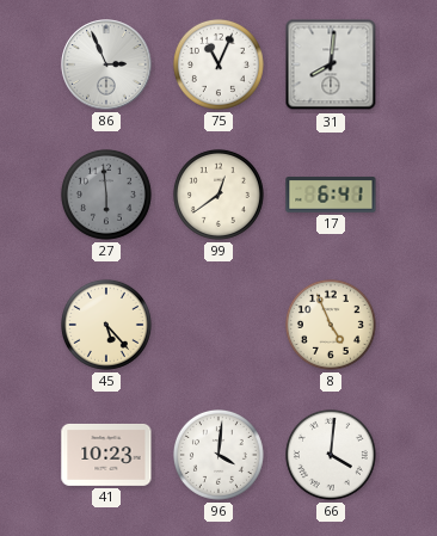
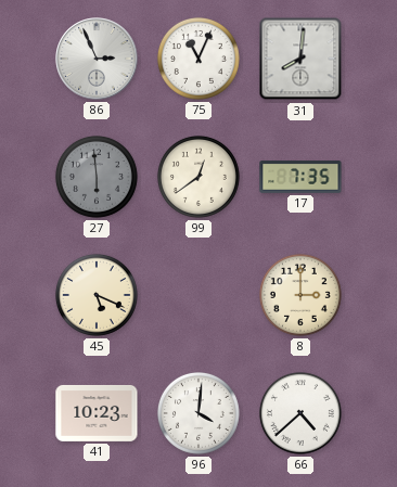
17: 6:41 -> 7:35 (300, 177)
45: 5:23 -> 5:19 (97, 295)
8: 4:56 -> 3:00 (300, 295)
66: 4:01 -> 4:38 (300, 413)
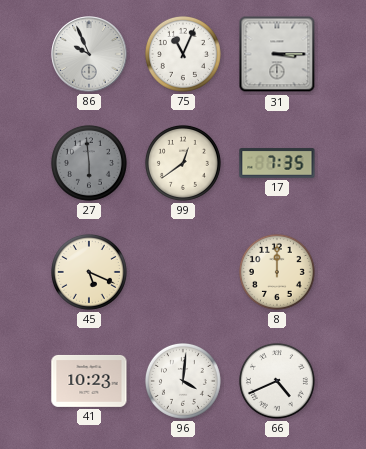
86: 2:56 -> 9:56 (89, 54)
31: 8:01 -> 3:15 (277, 54)
8: 3:00 -> 12:00 (277, 272)
66: 4:38 -> 4:41 (277, 381)
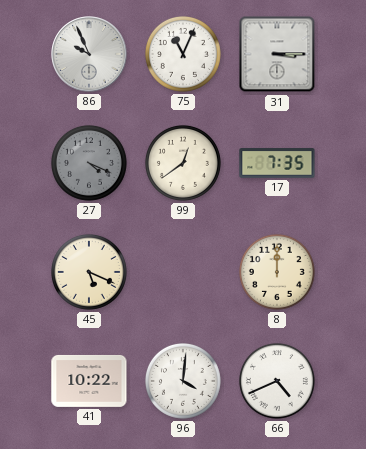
27: 5:59 -> 4:19 (89, 163)
41: 10:23 -> 10:22 (89, 381)
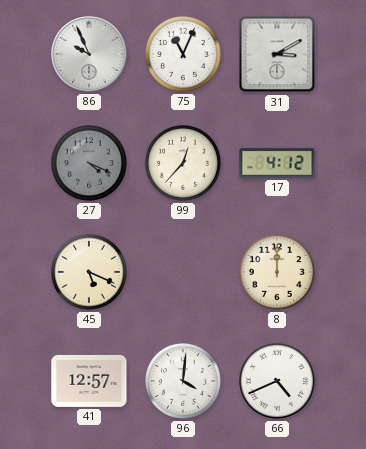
31: 3:15 -> 3:10 (277, 54)
99: 12:39 -> 12:37 (183, 163)
17: 7:35 -> 4:12 (277, 163)
41: 10:22 -> 12:57 (89, 381)
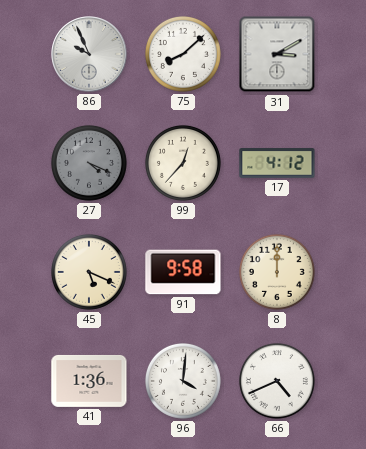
75: 11:04 -> 8:08 (183, 54)
91: none -> 9:58 (183, 272)
41: 12:57 -> 1:36 (89, 381)
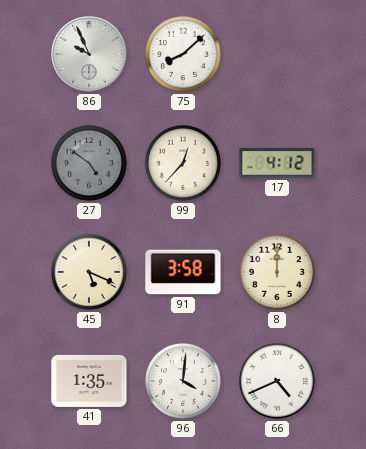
31: 3:10 -> none (277, 54)
27: 4:19 -> 4:51 (89, 163)
91: 9:58 -> 3:58 (183, 272)
41: 1:36 -> 1:35 (89, 381)
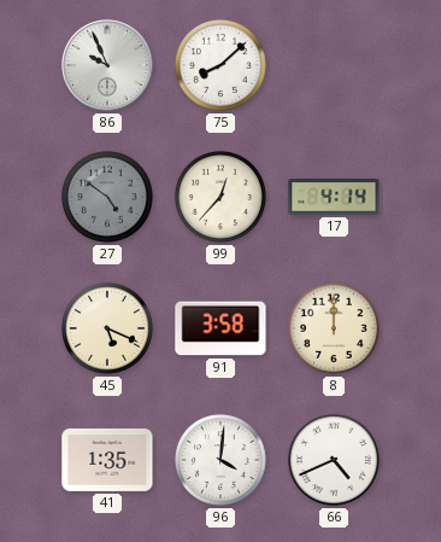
17: 4:12 -> 4:14 (334, 197)
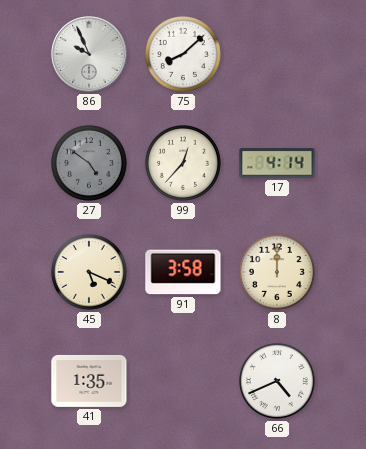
96: 4:01 -> none (220, 460)
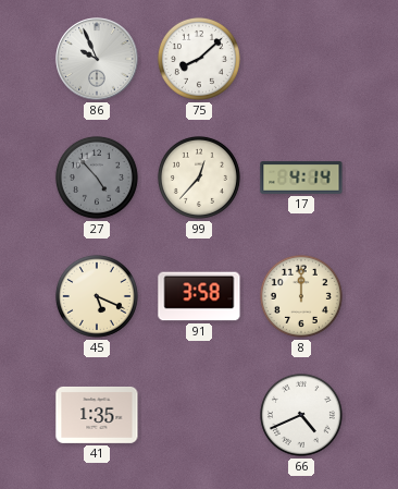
27: 4:51 -> 4:53 (97, 178)
